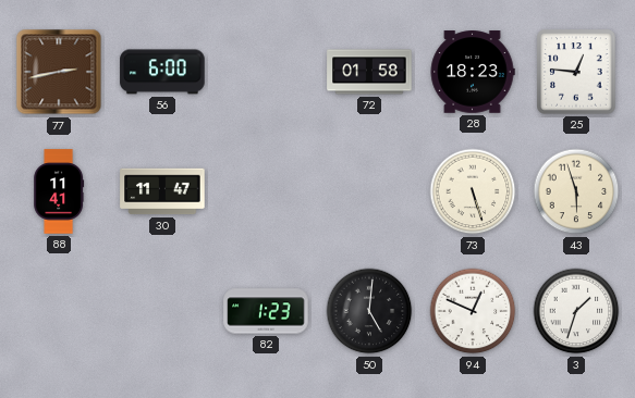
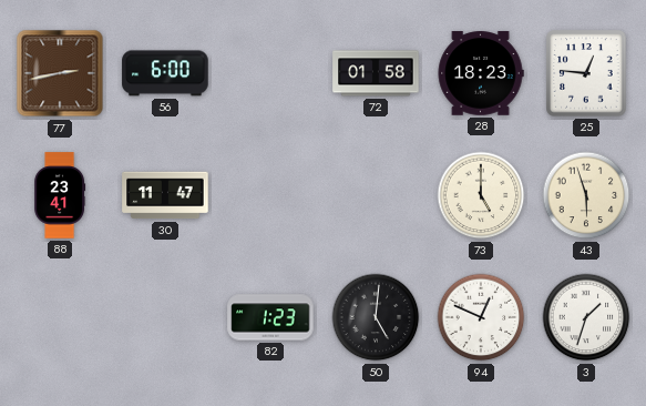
88: 11:41 -> 23:41 (60, 195)
73: 5:27 -> 5:00 (481, 195)
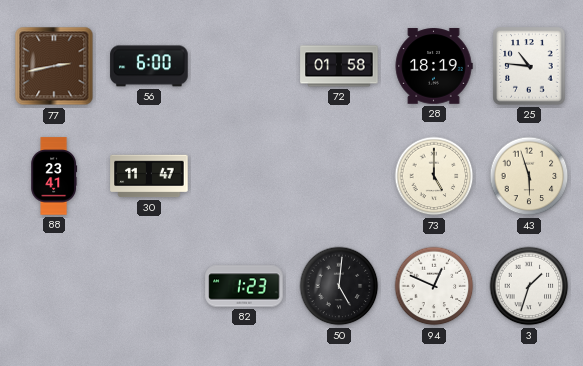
28: 18:23 -> 18:19 (434, 66)
25: 12:46 -> 10:46 (529, 66)
